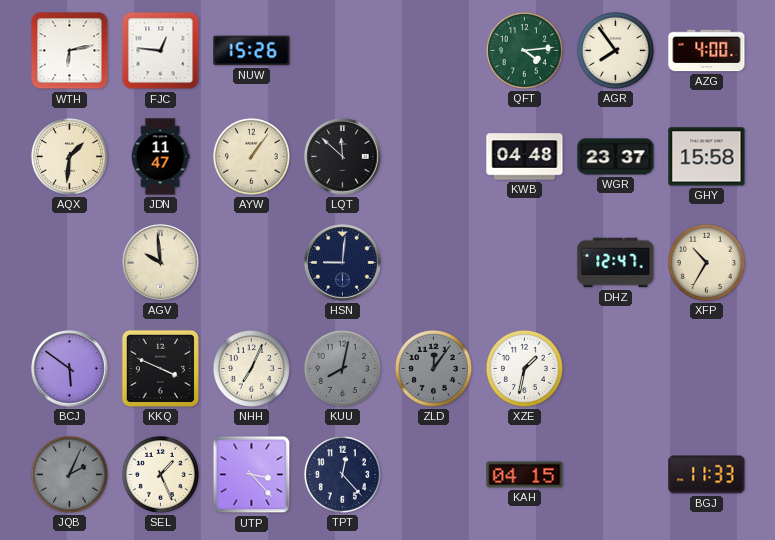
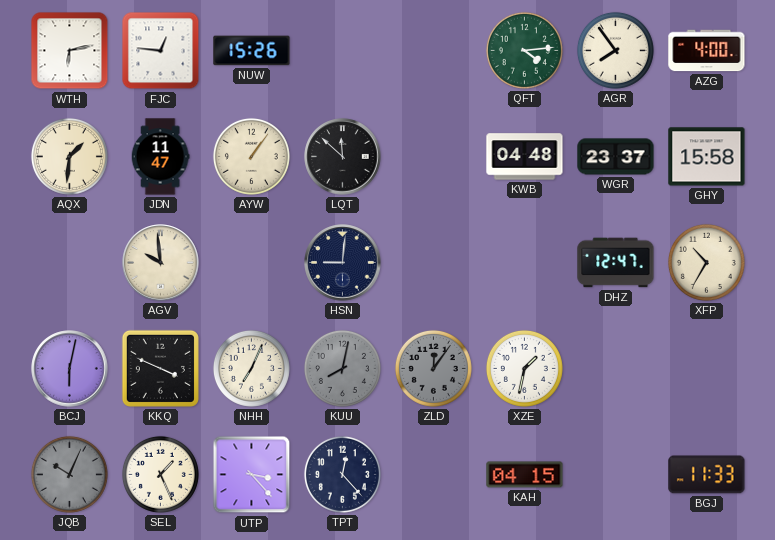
BCJ: 5:51 -> 6:02 (70, 369)
JQB: 2:04 -> 10:04 (69, 474)
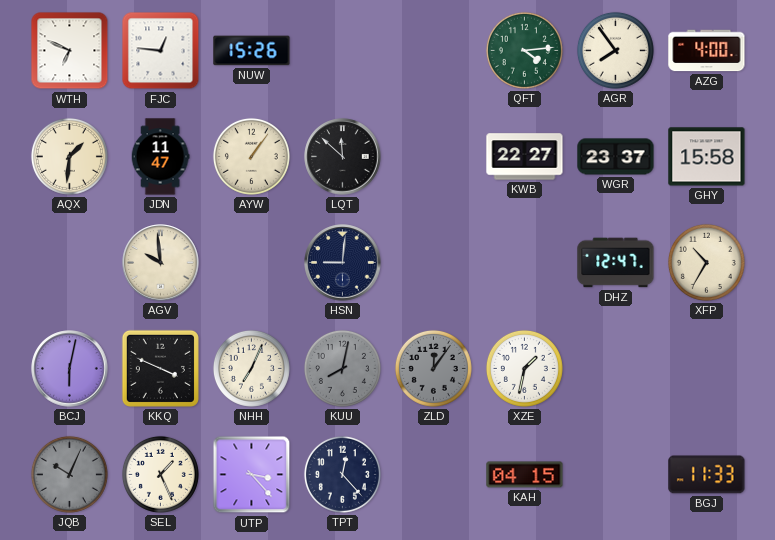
WTH: 6:13 -> 6:49 (70, 51)
KWB: 04:48 -> 22:27 (525, 157)
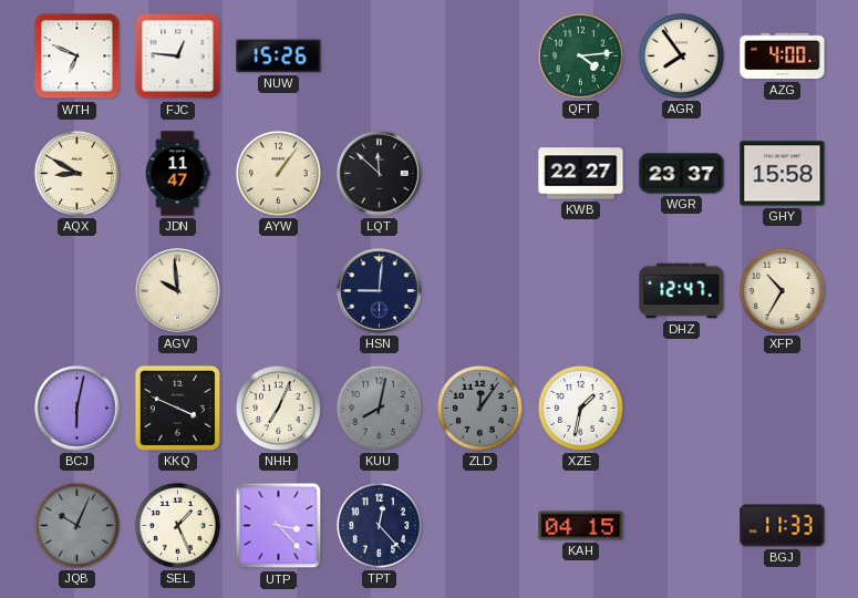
AQX: 1:31 -> 8:50 (76, 173)
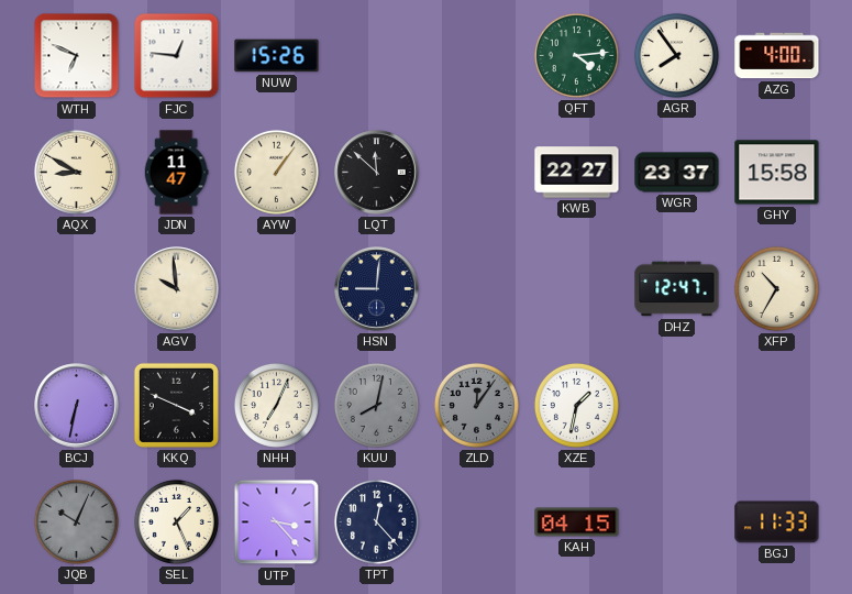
BCJ: 6:02 -> 6:32 (77, 406)
